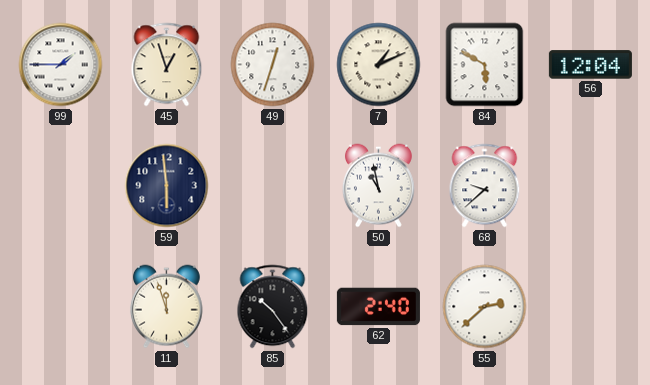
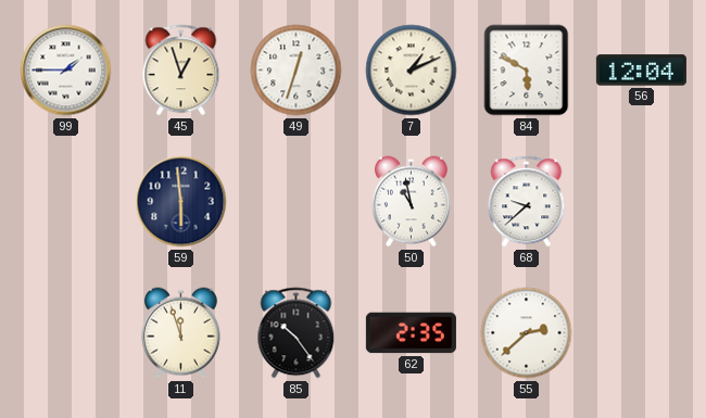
62: 2:40 -> 2:35 (411, 333)
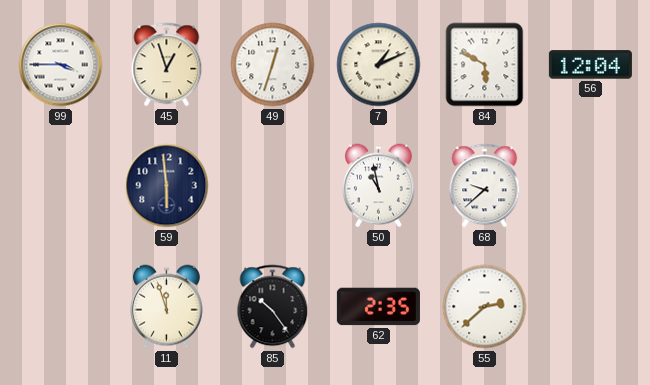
99: 1:45 -> 3:45 (61, 65)
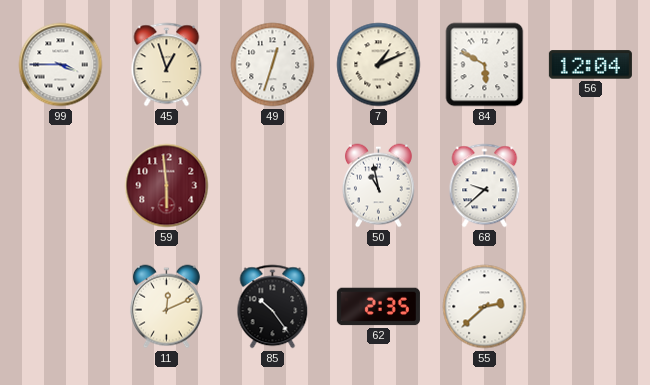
59 dial: navy -> burgundy (167, 186)
11: 11:57 -> 12:11 (166, 307)
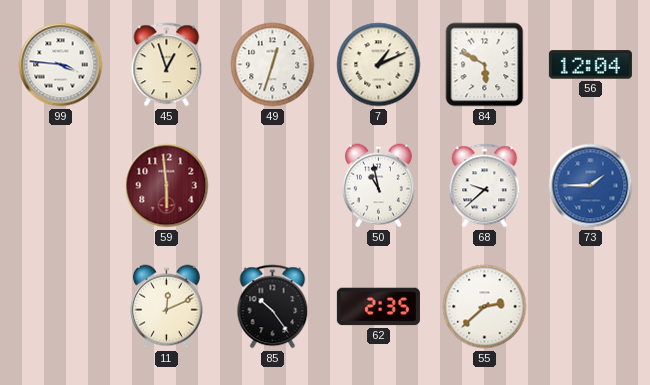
99: 3:45 -> 3:46 (61, 65)
73: none -> 1:45 (591, 186)
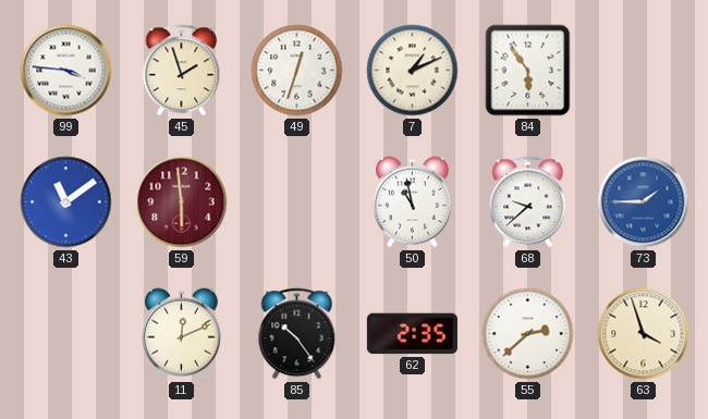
45: 12:57 -> 1:57 (182, 71)
84: 5:50 -> 5:54 (528, 71)
56: 12:04 -> none (590, 65)
43: none -> 11:09 (66, 202)
63: none -> 3:57 (644, 334)
